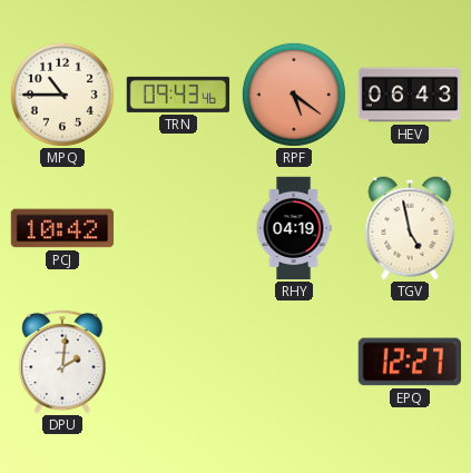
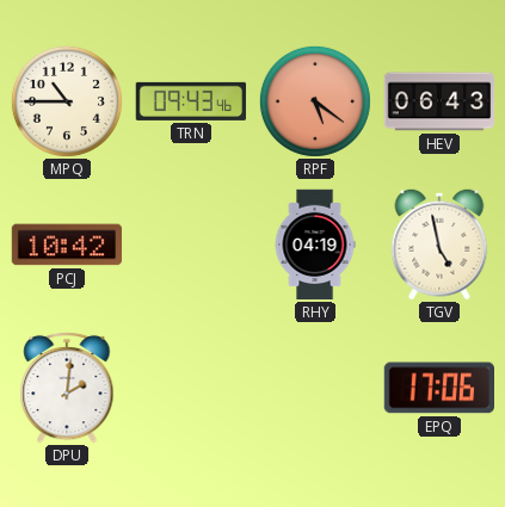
EPQ: 12:27 -> 17:06 (438, 388)
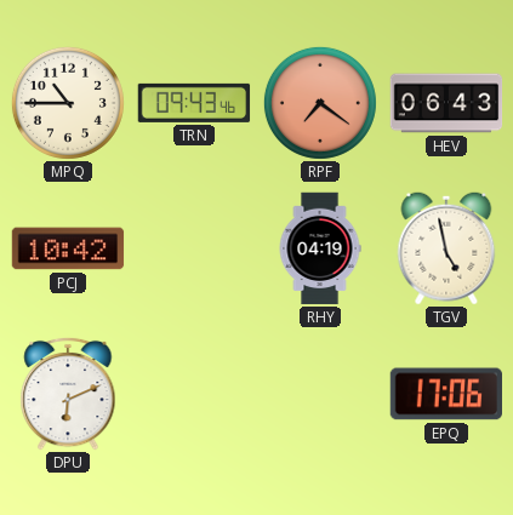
RPF: 5:21 -> 7:21 (320, 103)
DPU: 2:01 -> 6:11 (68, 394)
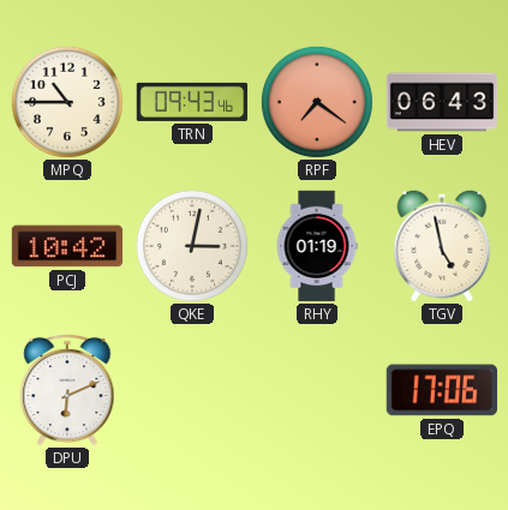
QKE: none -> 3:02 (192, 246)
RHY: 04:19 -> 01:19 (317, 246)
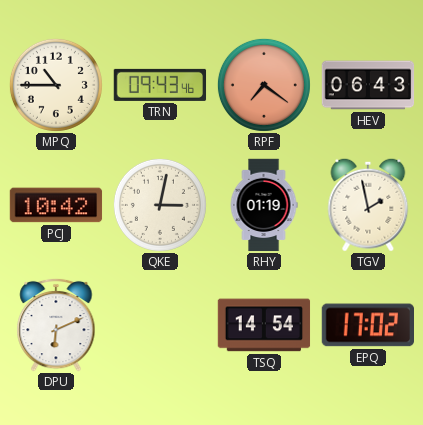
TGV: 4:58 -> 1:58 (368, 205)
TSQ: none -> 14:54 (264, 325)
EPQ: 17:06 -> 17:02 (367, 325)
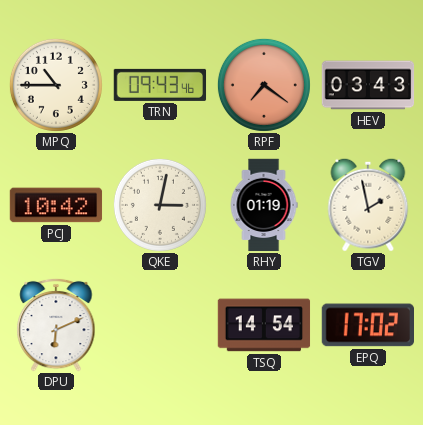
HEV: 06:43 -> 03:43 (368, 85)
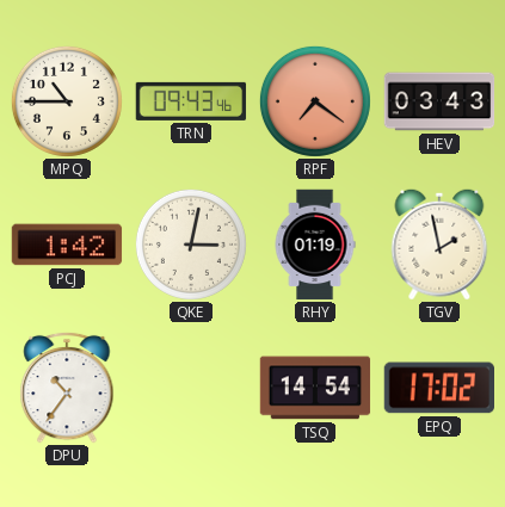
PCJ: 10:42 -> 1:42 (67, 245)
DPU: 6:11 -> 10:36 (67, 388)
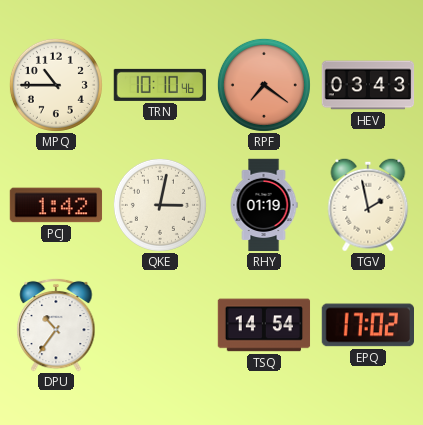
TRN: 09:43 -> 10:10 (160, 85)
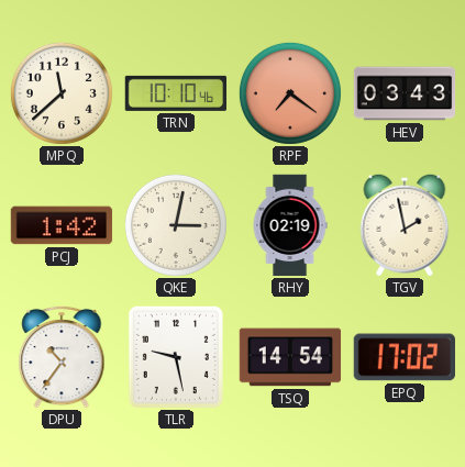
MPQ: 10:45 -> 11:38 (62, 93)
RHY: 01:19 -> 02:19 (290, 225)
TLR: none -> 9:28 (176, 357)
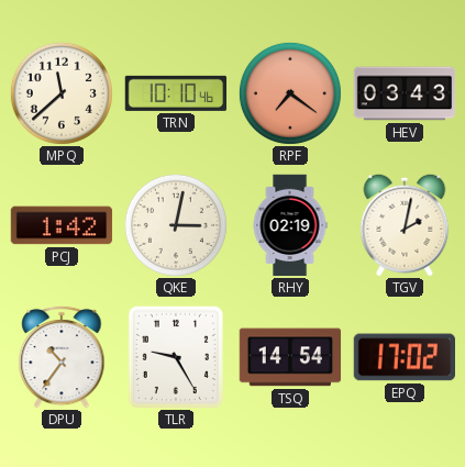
TGV: 1:58 -> 2:02 (405, 225)
TLR: 9:28 -> 9:25 (176, 357)
